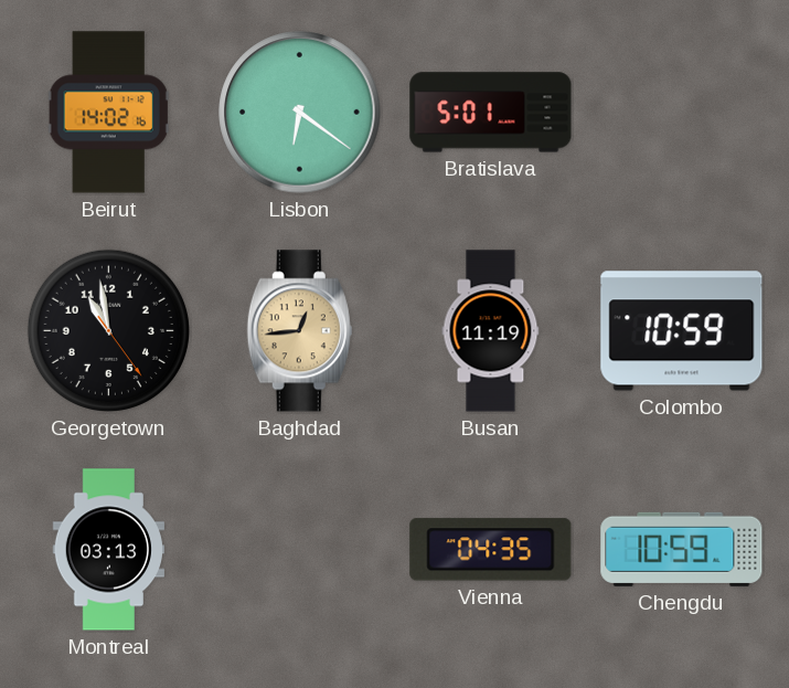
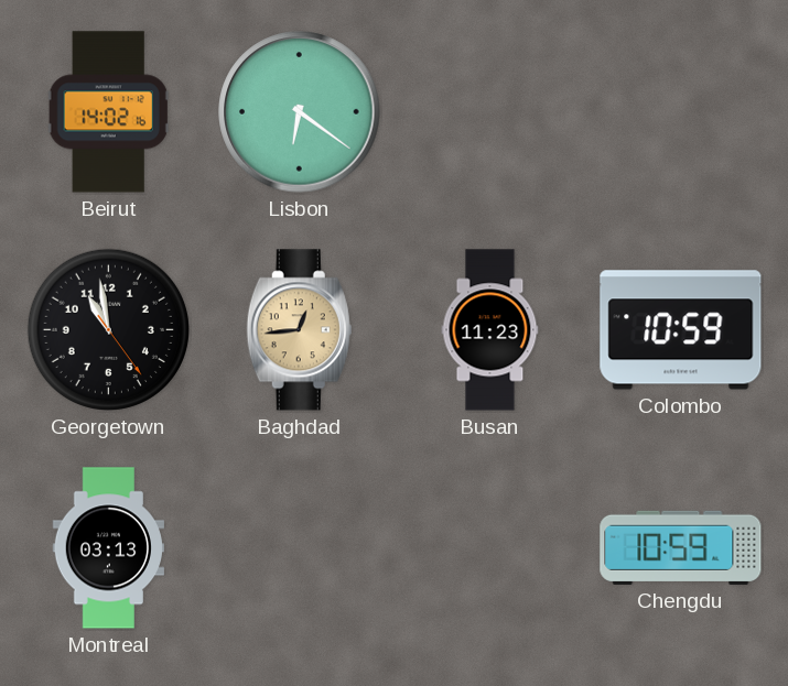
Bratislava: 5:01 -> none (491, 113)
Busan: 11:19 -> 11:23 (490, 330)
Vienna: 04:35 -> none (491, 550)
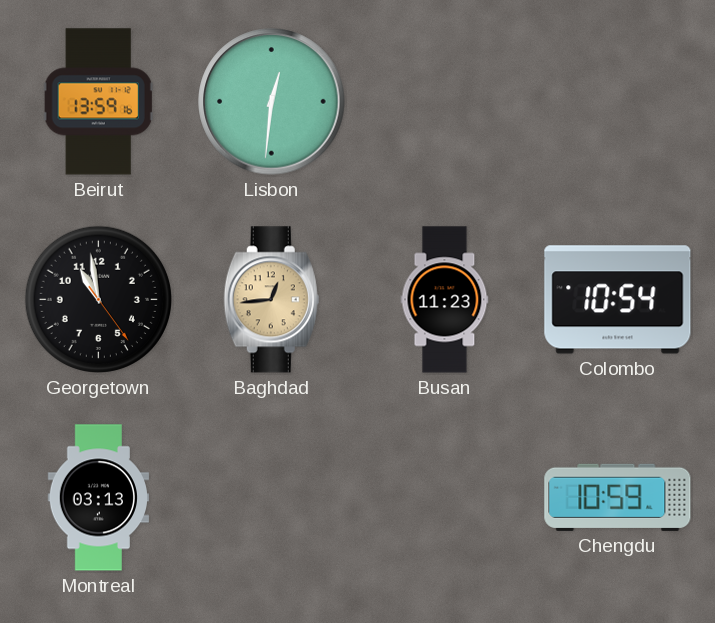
Beirut: 14:02 -> 13:59 (98, 102)
Lisbon: 6:21 -> 12:31 (272, 102)
Colombo: 10:59 -> 10:54 (618, 300)
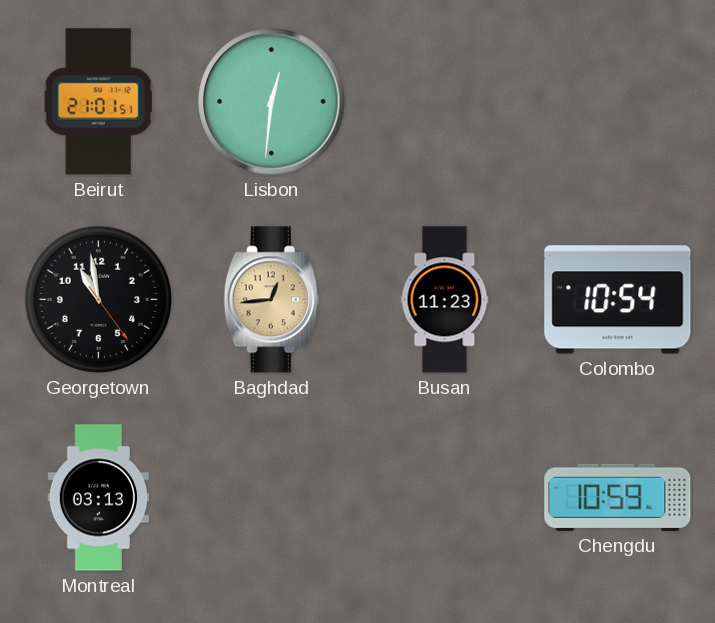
Beirut: 13:59 -> 21:01 (98, 102)
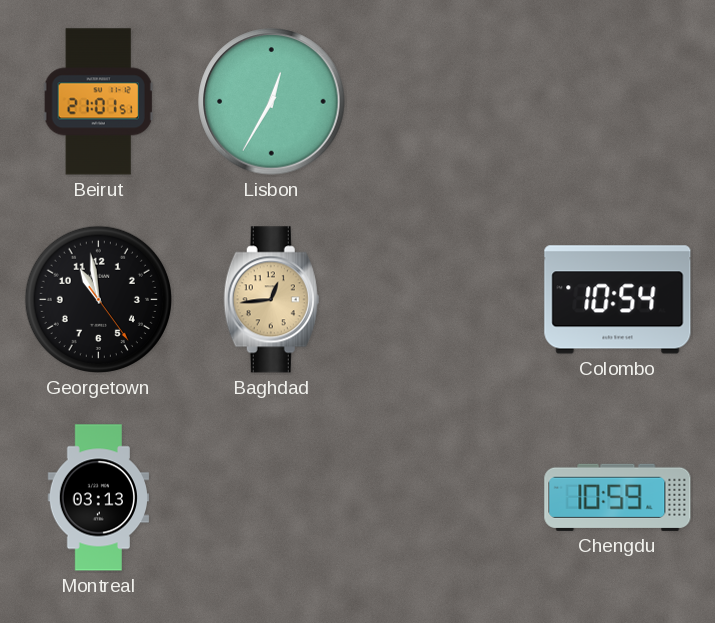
Lisbon: 12:31 -> 12:35 (272, 102)
Busan: 11:23 -> none (445, 300)
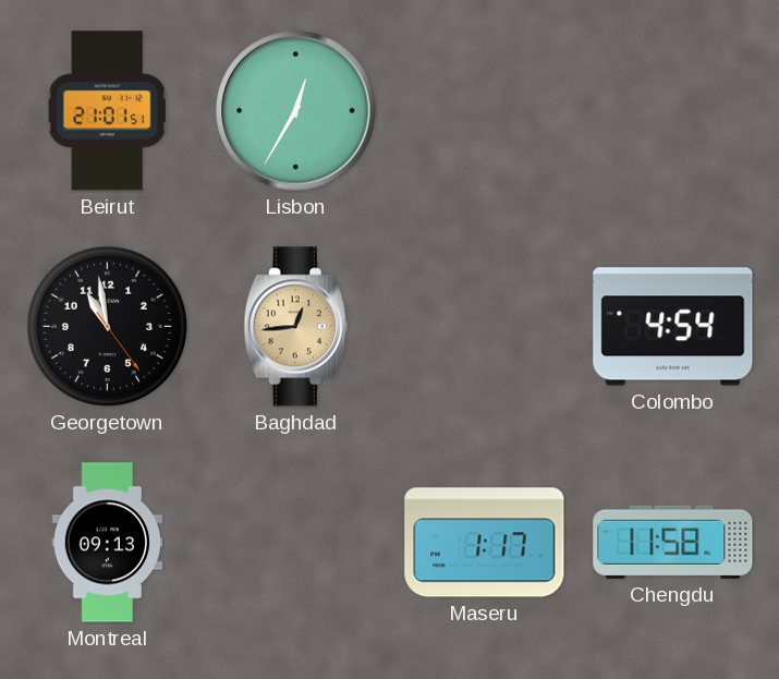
Colombo: 10:54 -> 4:54 (673, 327)
Montreal: 03:13 -> 09:13 (107, 543)
Maseru: none -> 1:17 (485, 543)
Chengdu: 10:59 -> 11:58 (673, 542)
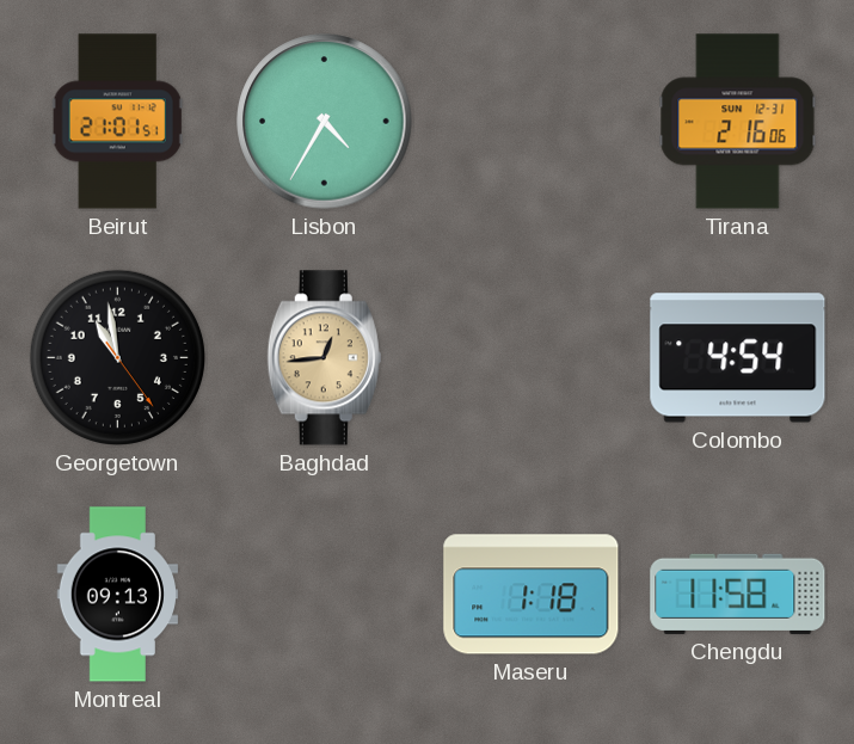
Lisbon: 12:35 -> 4:35 (325, 122)
Tirana: none -> 2:16 (738, 122)
Maseru: 1:17 -> 1:18 (532, 595)
